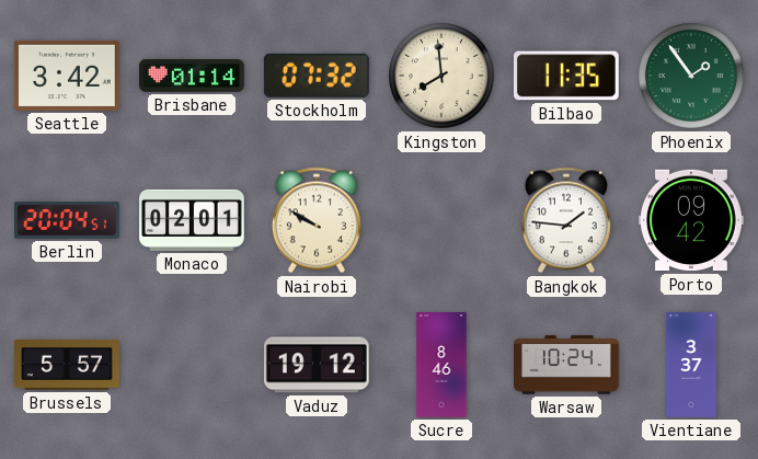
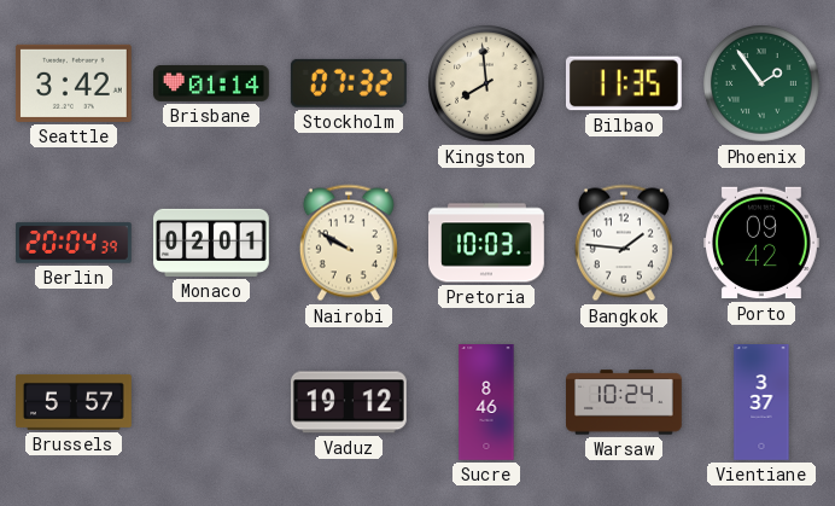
Berlin: 20:04:51 -> 20:04:39 (75, 243)
Pretoria: none -> 10:03 (487, 243)
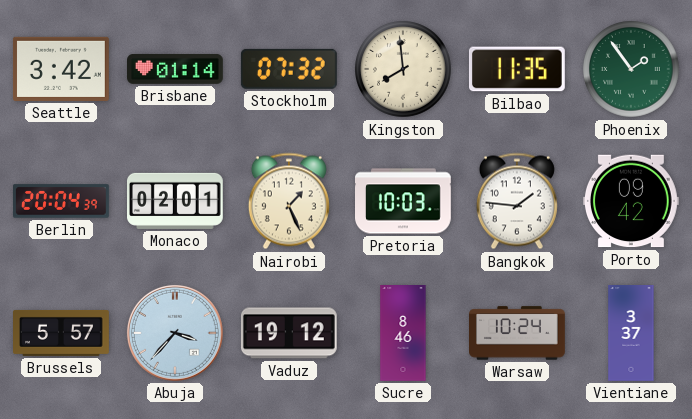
Nairobi: 9:50 -> 1:26 (289, 201)
Abuja: none -> 3:37 (175, 333)
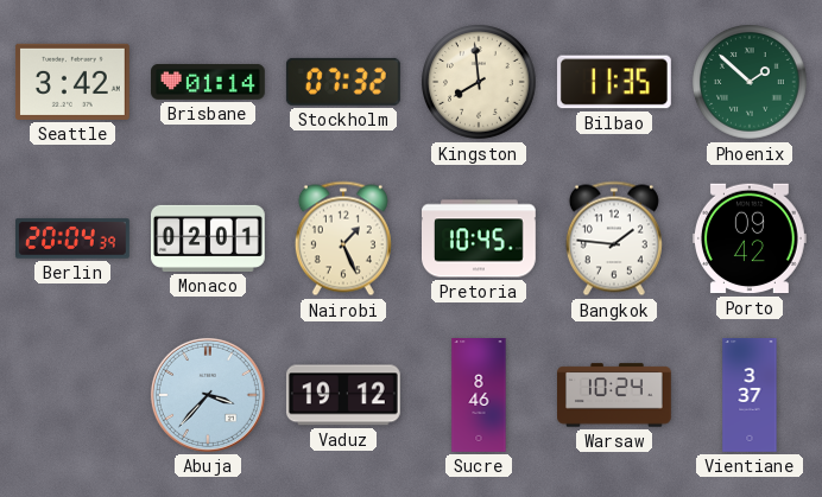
Phoenix: 1:54 -> 1:52 (751, 83)
Pretoria: 10:03 -> 10:45 (480, 238)
Brussels: 5:57 -> none (62, 333)
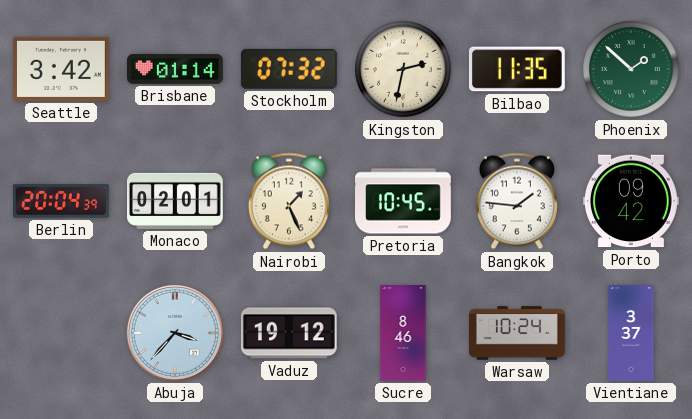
Kingston: 7:59 -> 2:32 (404, 70)
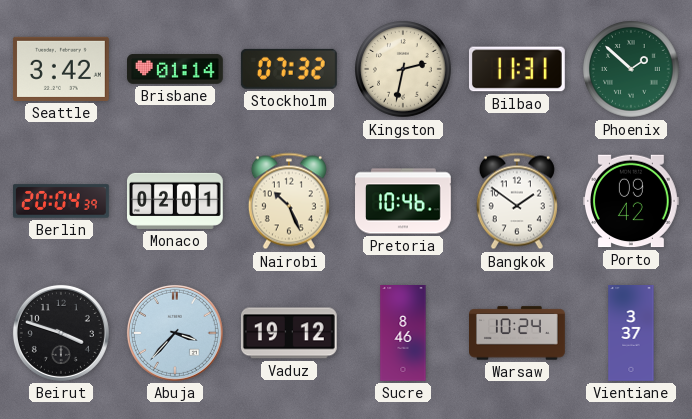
Bilbao: 11:35 -> 11:31 (517, 69)
Nairobi: 1:26 -> 10:26 (289, 201)
Pretoria: 10:45 -> 10:46 (404, 201)
Bangkok: 1:46 -> 1:51 (517, 201)
Beirut: none -> 3:48 (61, 333)
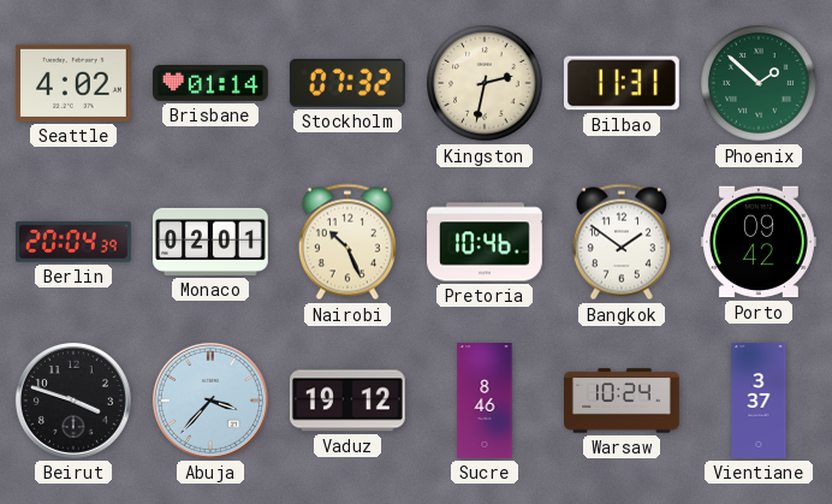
Seattle: 3:42 -> 4:02 (73, 83)
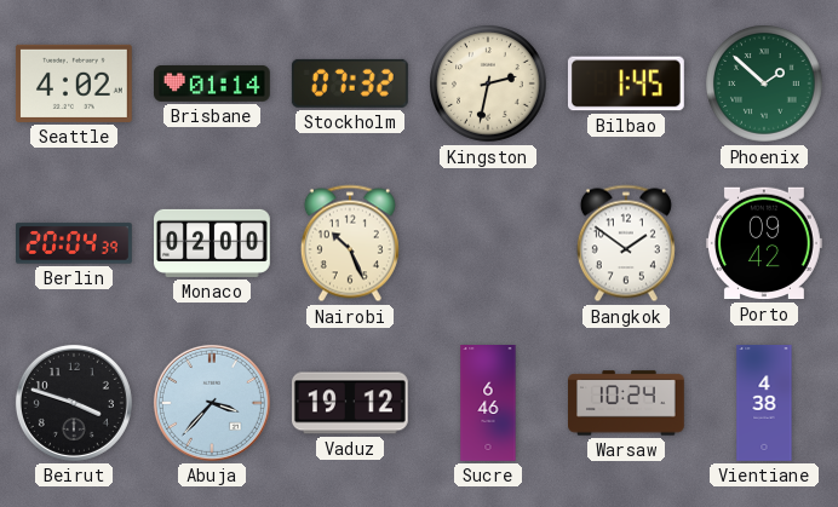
Bilbao: 11:31 -> 1:45 (626, 83)
Monaco: 02:01 -> 02:00 (213, 243)
Pretoria: 10:46 -> none (486, 242)
Sucre: 8:46 -> 6:46 (488, 404)
Vientiane: 3:37 -> 4:38 (764, 404)
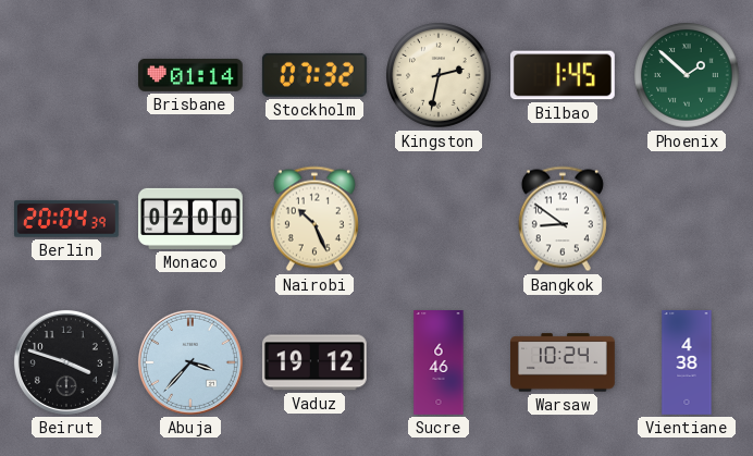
Seattle: 4:02 -> none (74, 83)
Bangkok: 1:51 -> 8:51 (563, 219)
Porto: 09:42 -> none (764, 243)
